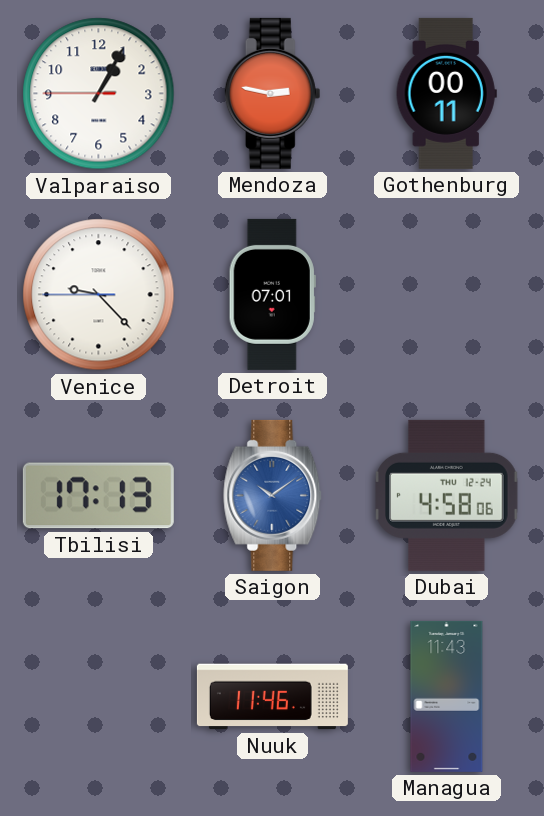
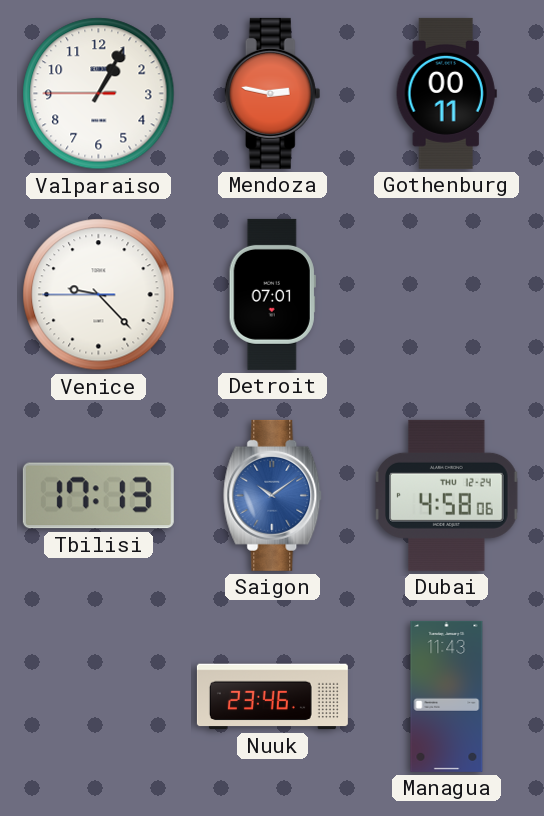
Nuuk: 11:46 -> 23:46 (272, 697)
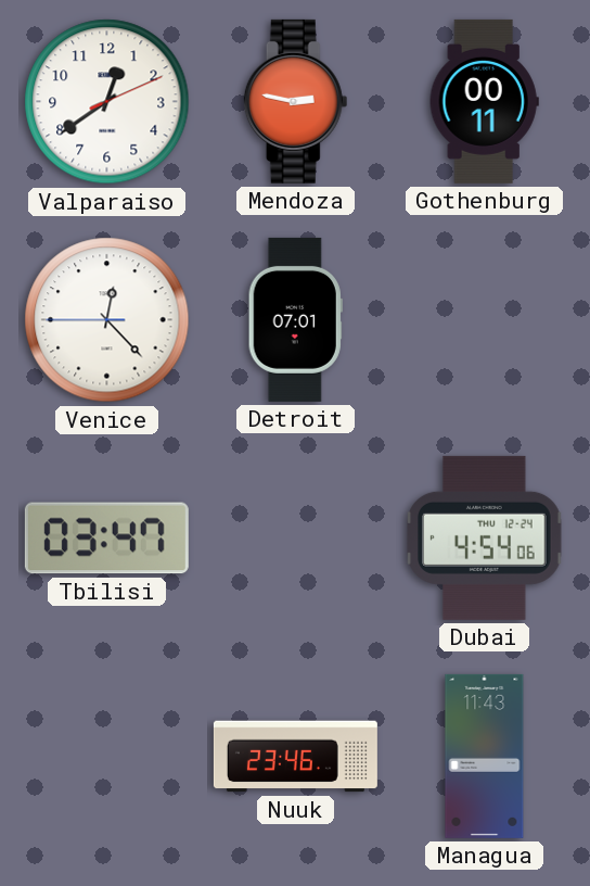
Valparaiso: 1:04 -> 12:39 (107, 102)
Venice: 9:22 -> 12:22 (107, 320)
Tbilisi: 17:13 -> 03:47 (106, 539)
Saigon: 10:09 -> none (273, 495)
Dubai: 4:58 -> 4:54 (485, 537)
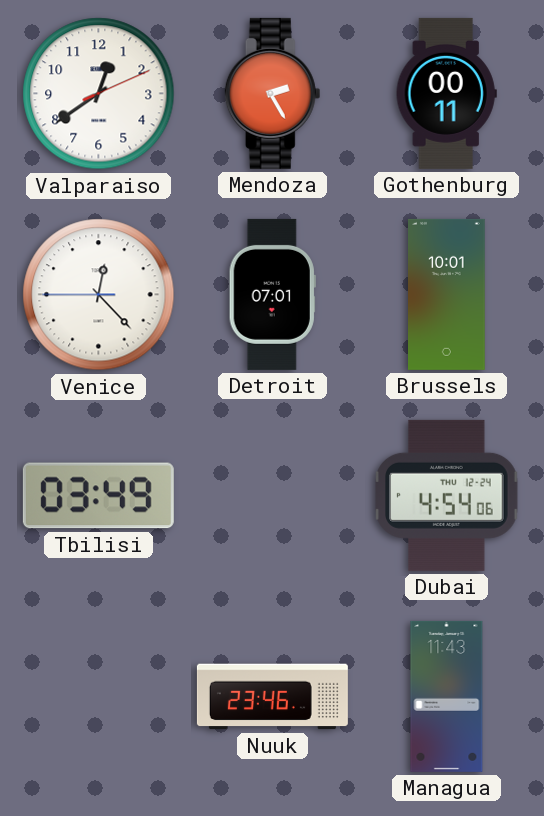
Mendoza: 2:47 -> 2:25 (273, 93)
Brussels: none -> 10:01 (447, 294)
Tbilisi: 03:47 -> 03:49 (98, 496)
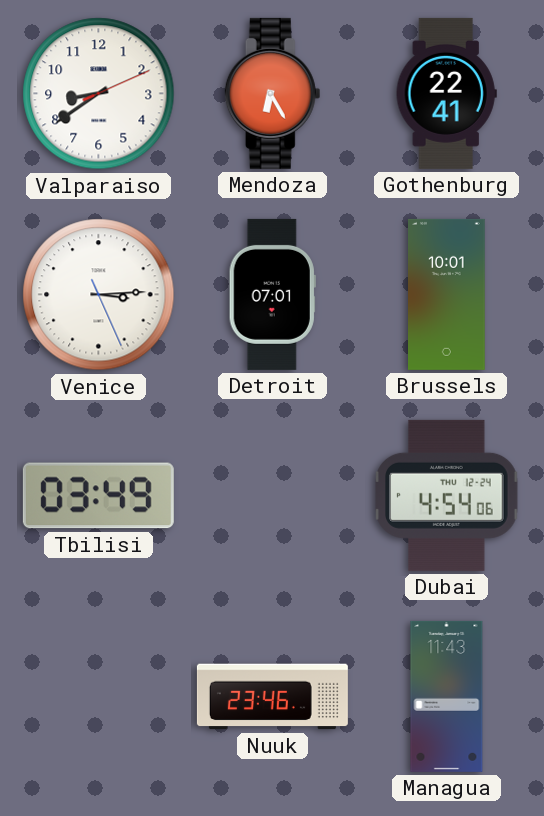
Valparaiso: 12:39 -> 8:39 (99, 94)
Mendoza: 2:25 -> 6:25 (273, 93)
Gothenburg: 00:11 -> 22:41 (446, 93)
Venice: 12:22 -> 3:14 (99, 295)
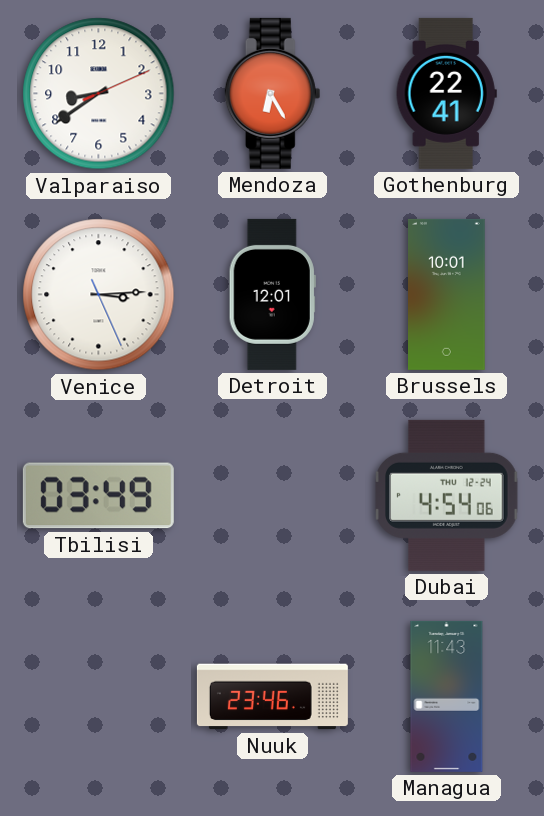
Detroit: 07:01 -> 12:01 (272, 294)
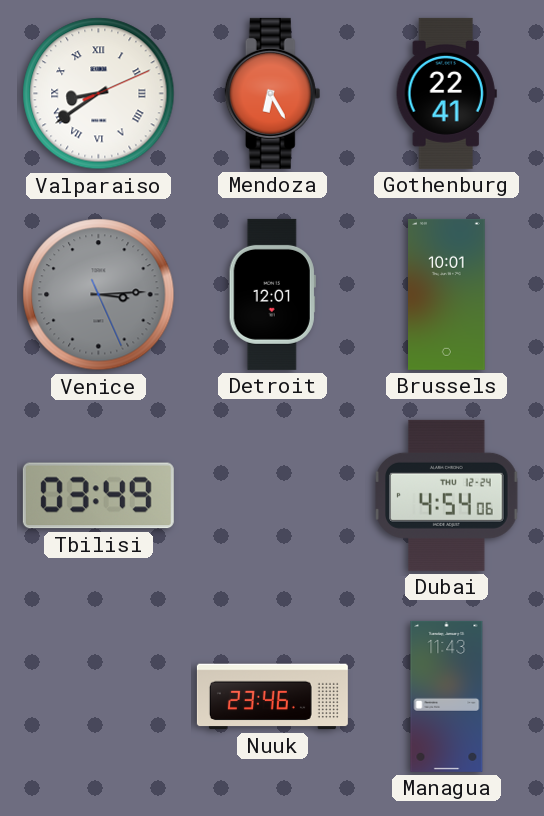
Valparaiso numerals: Arabic -> Roman (99, 94)
Venice dial: white -> grey (99, 295)
